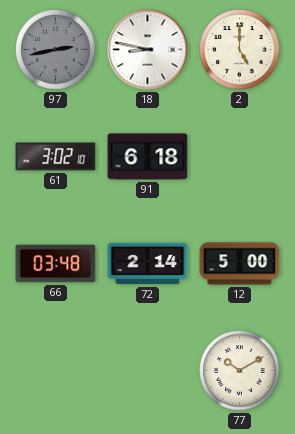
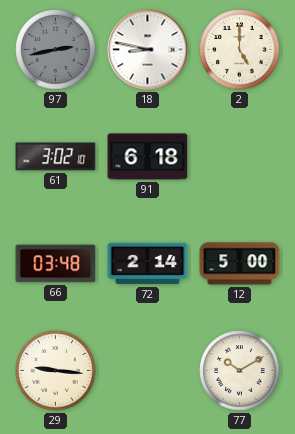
29: none -> 9:16 (56, 371)
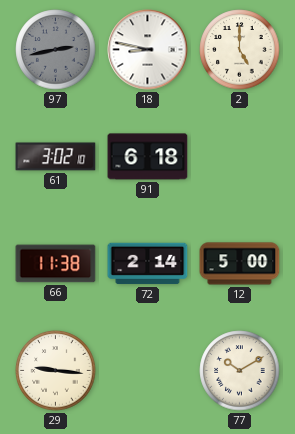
66: 03:48 -> 11:38 (56, 264)
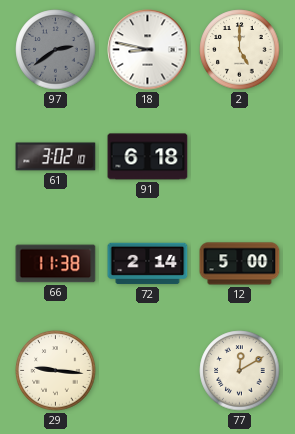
97: 2:43 -> 2:39 (56, 50)
77: 10:10 -> 12:10 (240, 371)
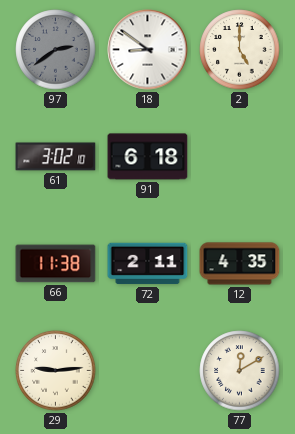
18: 8:47 -> 8:51 (148, 50)
72: 2:14 -> 2:11 (148, 264)
12: 5:00 -> 4:35 (240, 264)
29: 9:16 -> 9:14 (56, 371)
